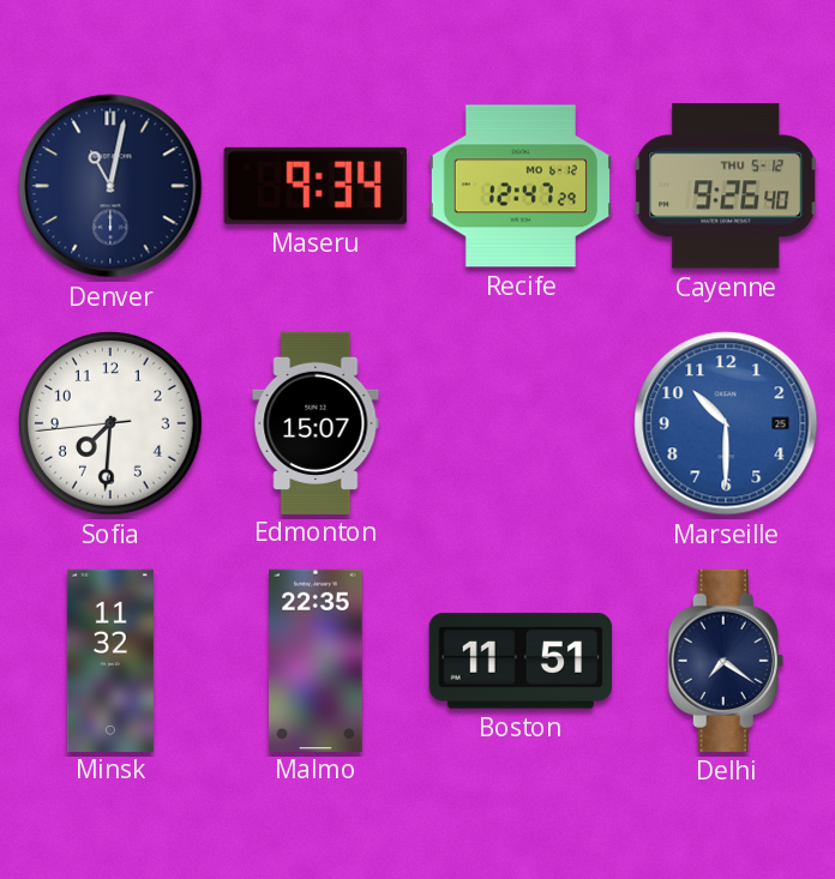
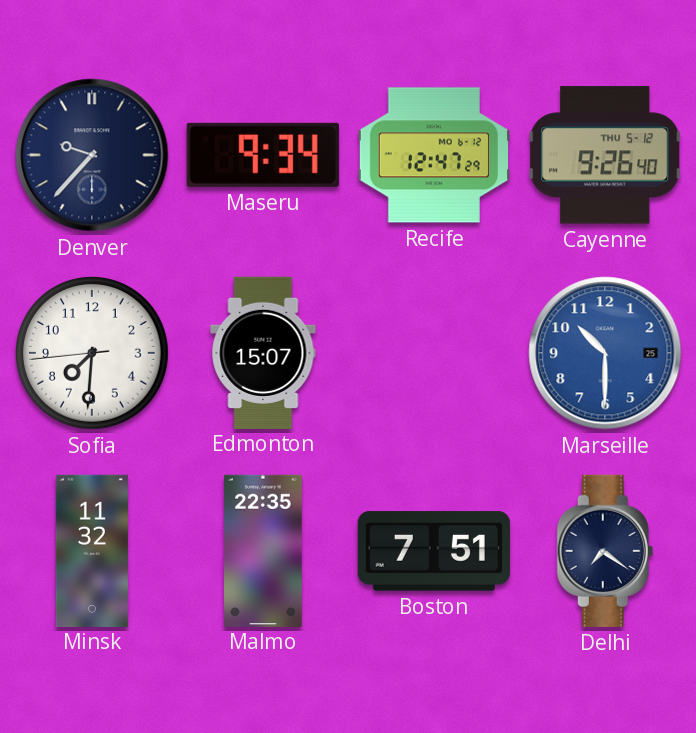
Denver: 11:02 -> 9:37 (92, 155)
Boston: 11:51 -> 7:51 (434, 551)
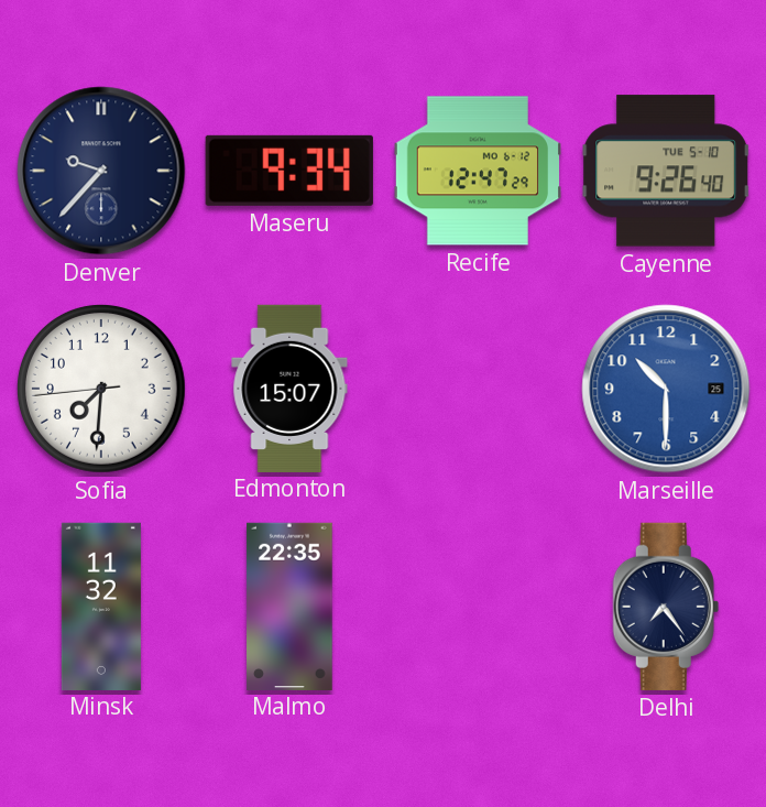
Cayenne date: THU 5-12 -> TUE 5-10 (666, 171)
Boston: 7:51 -> none (434, 551)
Delhi: 7:21 -> 7:24 (666, 607)
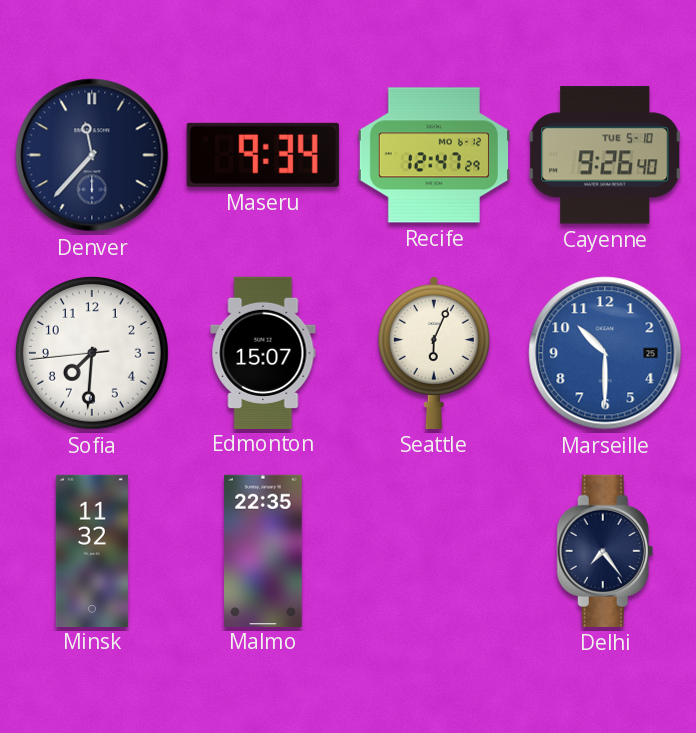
Denver: 9:37 -> 11:37 (92, 155)
Seattle: none -> 6:04 (434, 352)
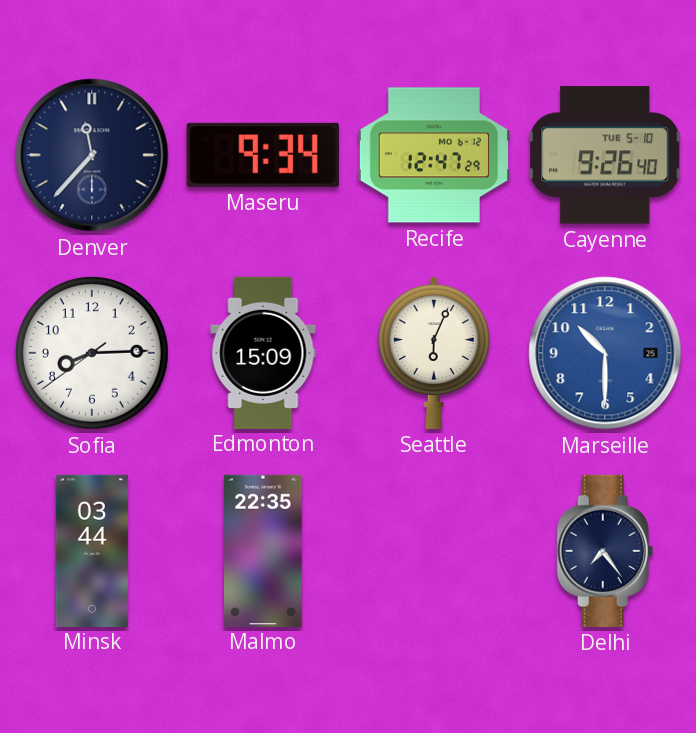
Sofia: 7:30 -> 8:14 (92, 353)
Edmonton: 15:07 -> 15:09 (263, 352)
Minsk: 11:32 -> 03:44 (92, 550)
